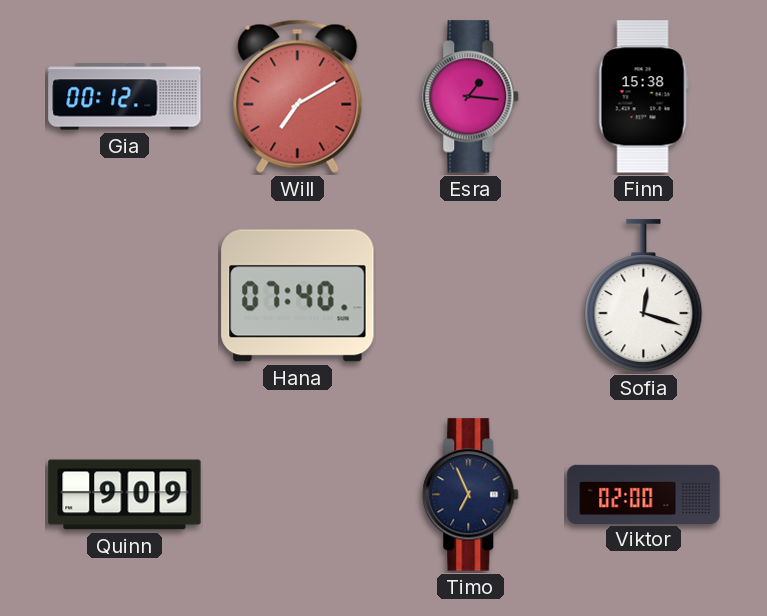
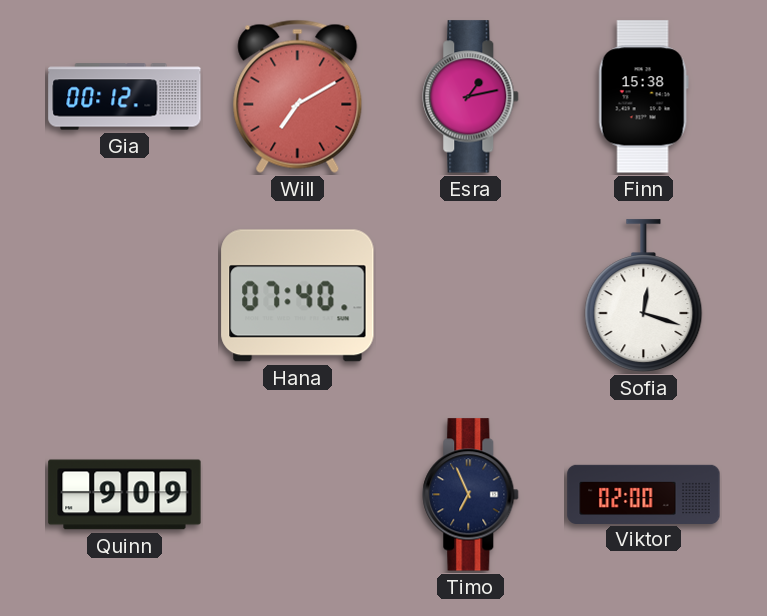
Esra: 1:16 -> 1:13 (471, 97)
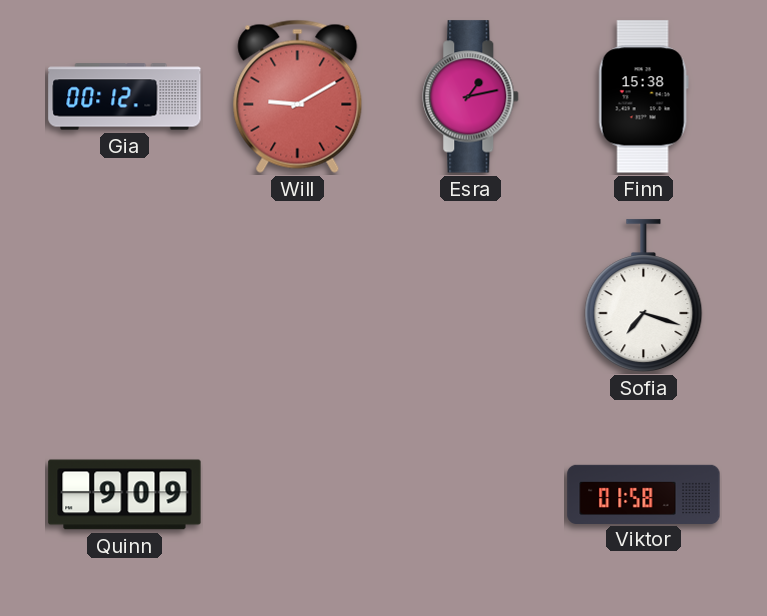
Will: 7:10 -> 9:10 (298, 96)
Hana: 07:40 -> none (298, 296)
Sofia: 12:18 -> 7:18 (644, 296)
Timo: 6:56 -> none (471, 495)
Viktor: 02:00 -> 01:58 (644, 494)
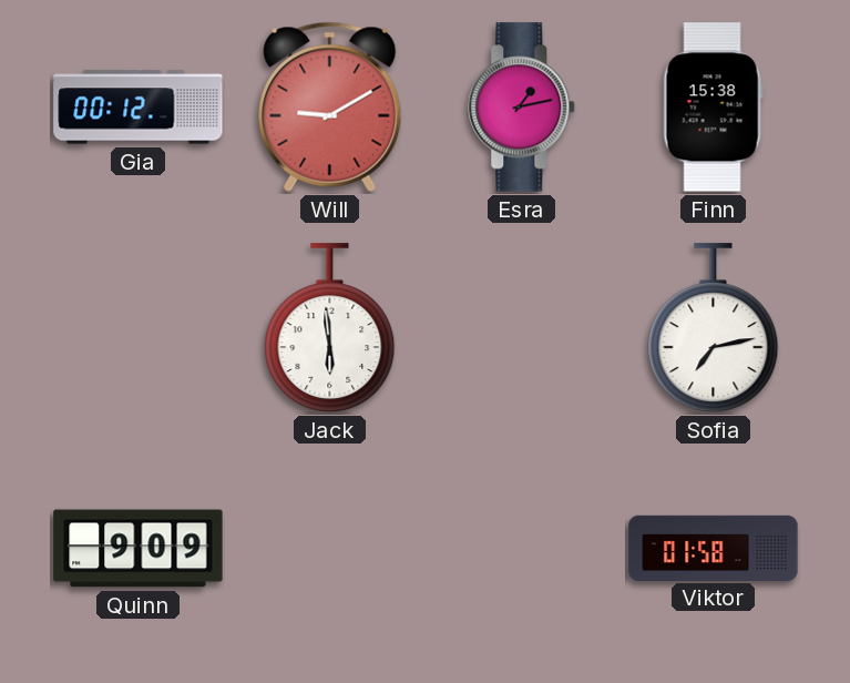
Jack: none -> 5:59 (330, 328)
Sofia: 7:18 -> 7:13 (714, 328)
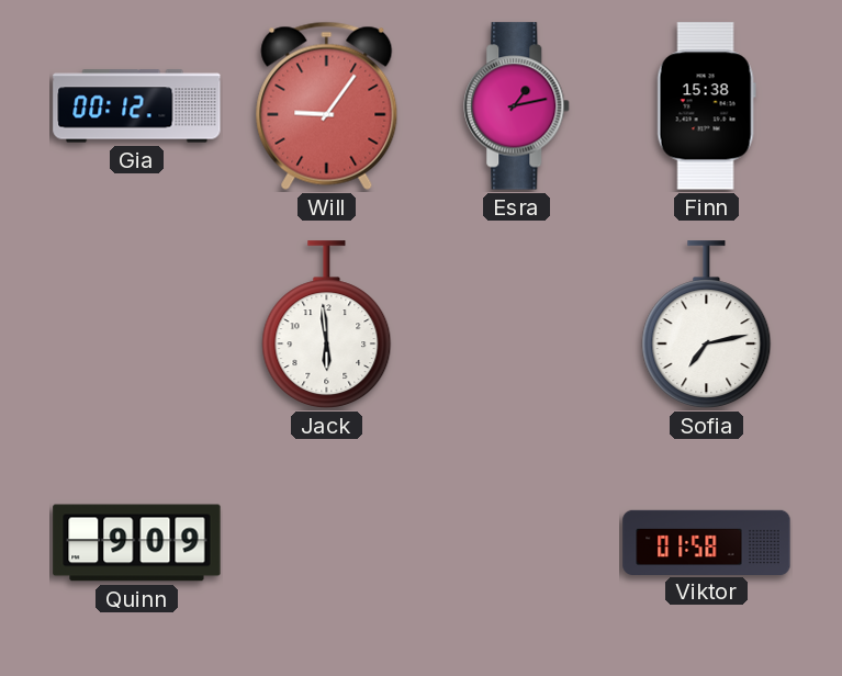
Will: 9:10 -> 9:06 (327, 105)
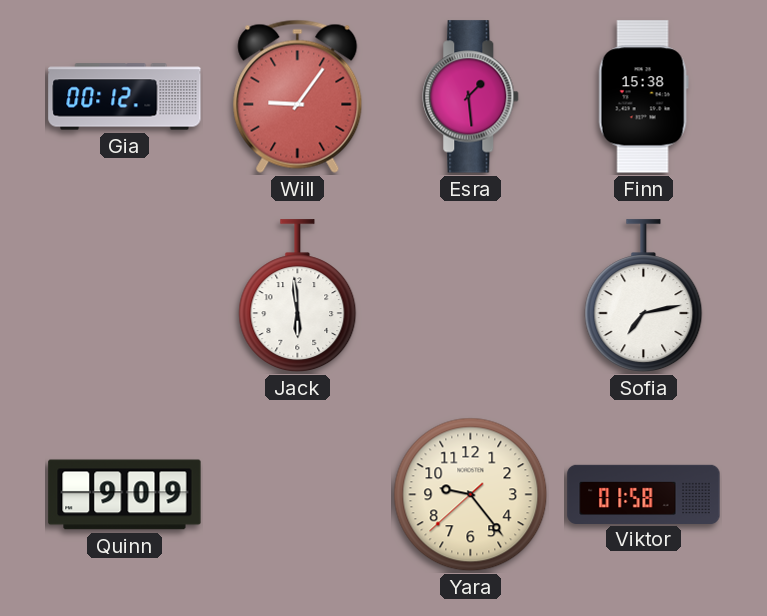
Esra: 1:13 -> 1:29 (471, 97)
Yara: none -> 9:23 (471, 495)
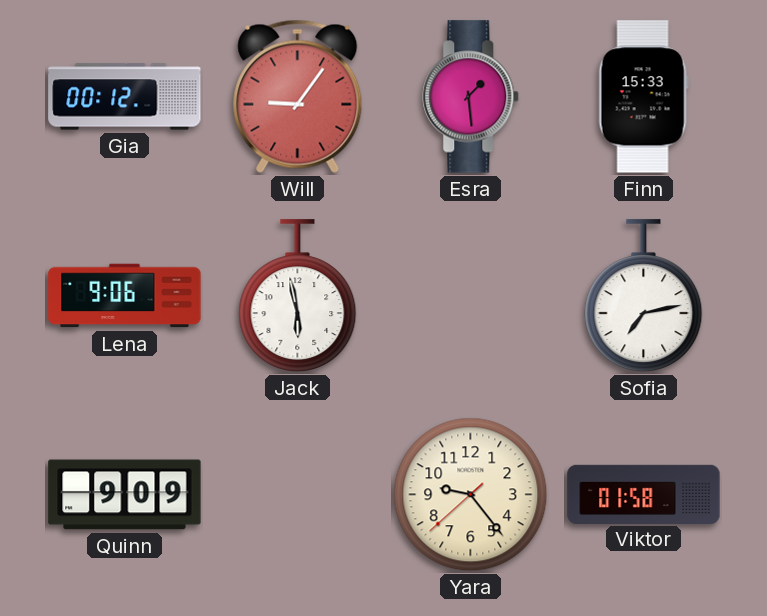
Finn: 15:38 -> 15:33 (643, 97)
Lena: none -> 9:06 (125, 296)
Jack: 5:59 -> 5:58 (298, 296)
